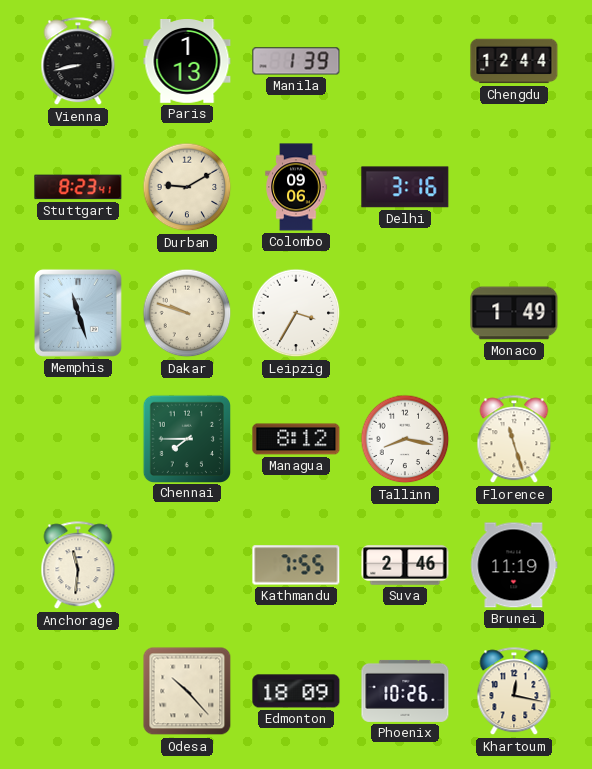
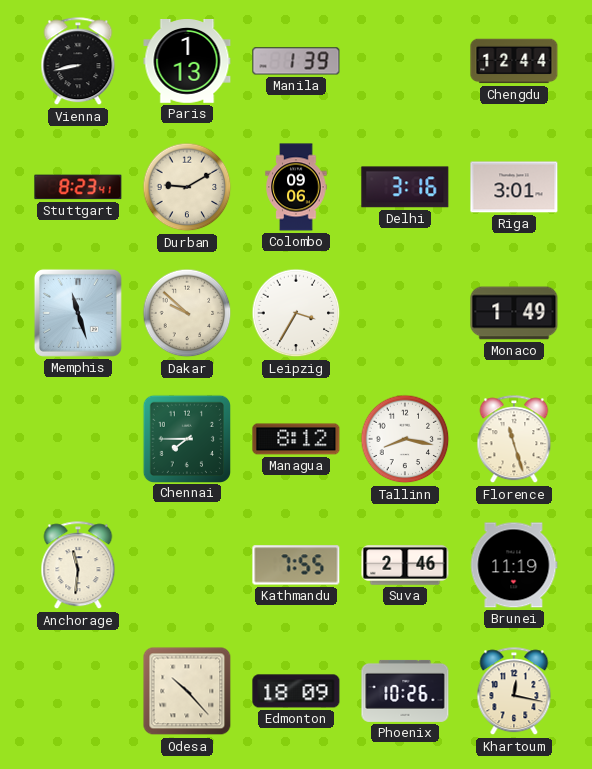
Riga: none -> 3:01 (514, 187)
Dakar: 9:48 -> 9:52 (187, 313)
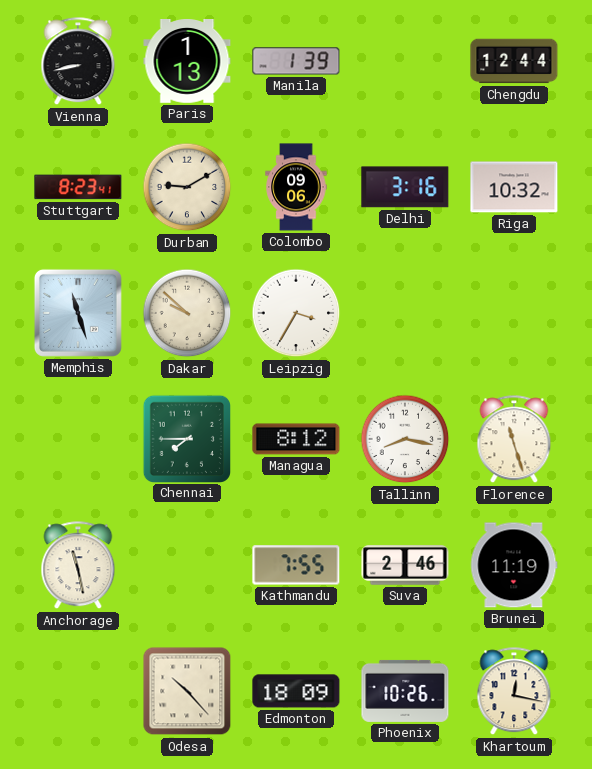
Riga: 3:01 -> 10:32 (514, 187)
Monaco: 1:49 -> none (514, 313)
Anchorage: 11:31 -> 11:28 (78, 566)
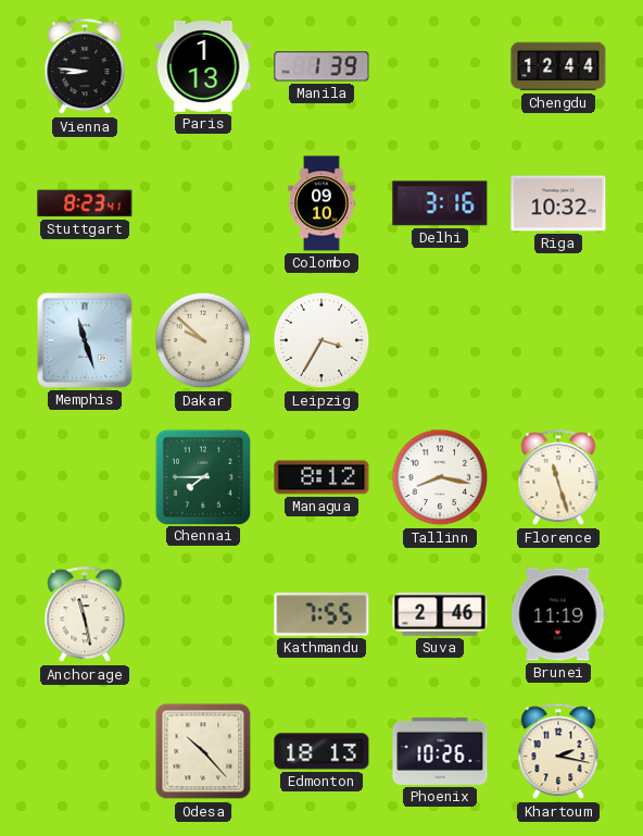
Vienna: 8:43 -> 8:46 (85, 67)
Durban: 9:10 -> none (187, 187)
Colombo: 09:06 -> 09:10 (321, 203)
Edmonton: 18:09 -> 18:13 (321, 751)
Khartoum: 12:17 -> 2:17 (558, 752)
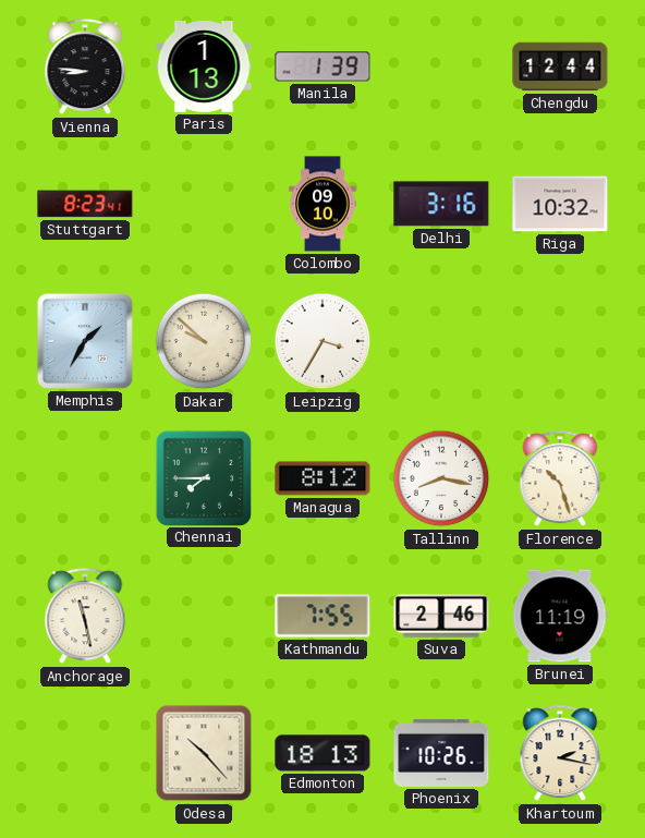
Memphis: 11:27 -> 1:35 (85, 341)
Florence: 11:27 -> 10:27 (560, 479)
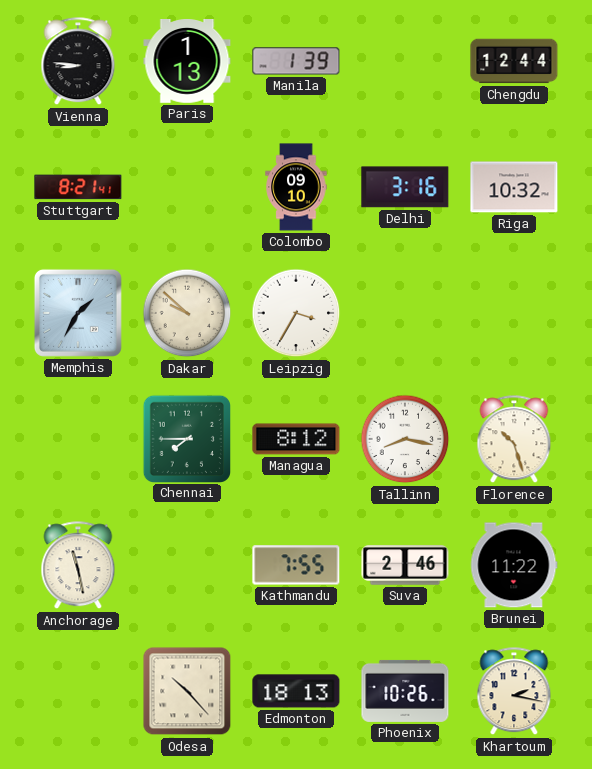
Stuttgart: 8:23 -> 8:21 (78, 187)
Brunei: 11:19 -> 11:22 (514, 565)
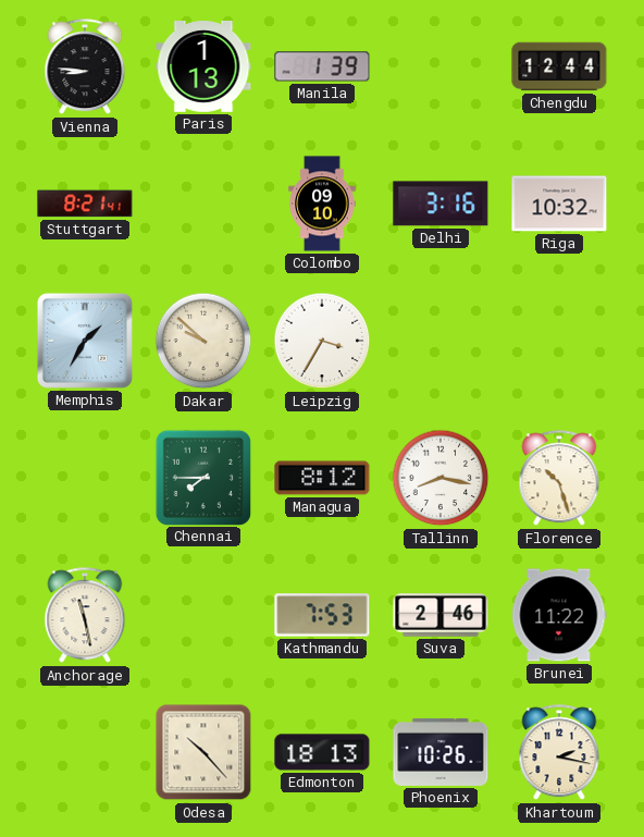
Kathmandu: 7:55 -> 7:53 (322, 615)
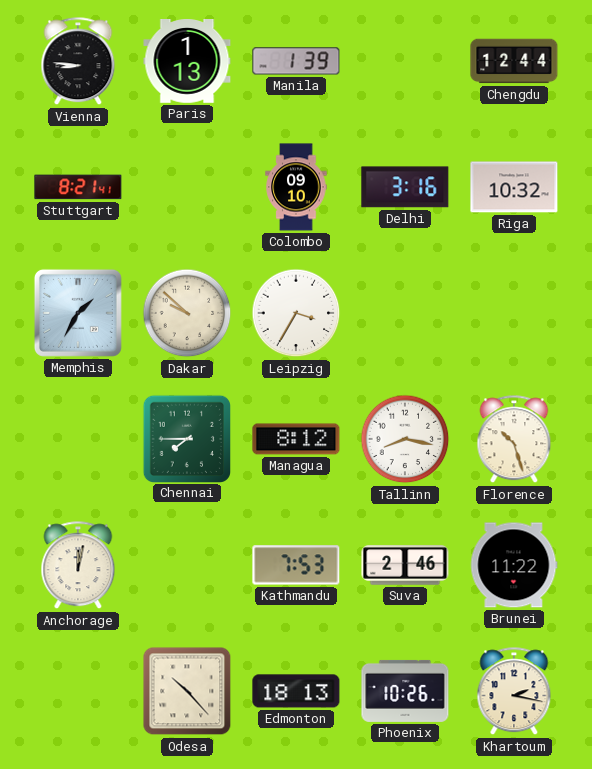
Anchorage: 11:28 -> 12:02 (78, 566)
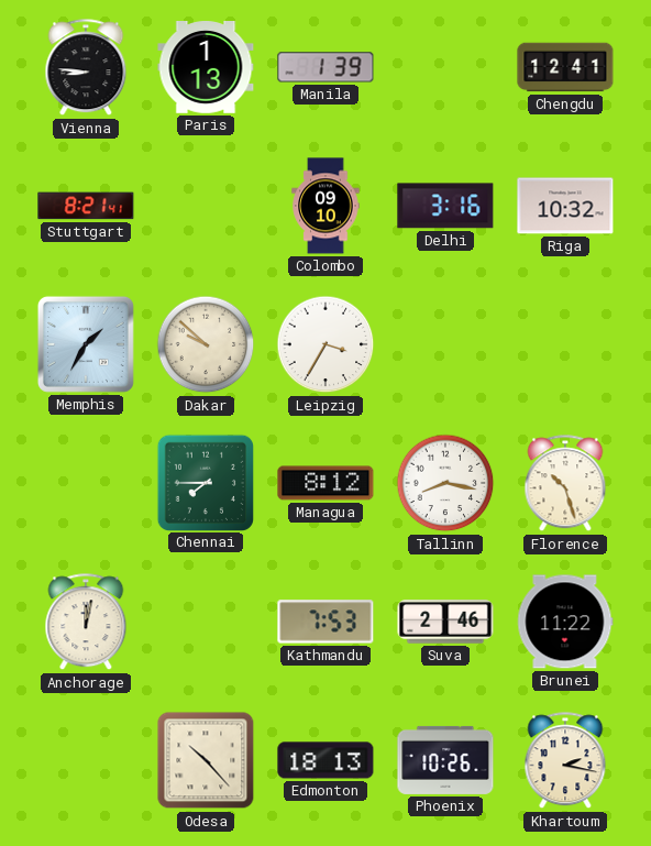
Chengdu: 12:44 -> 12:41 (565, 67)
